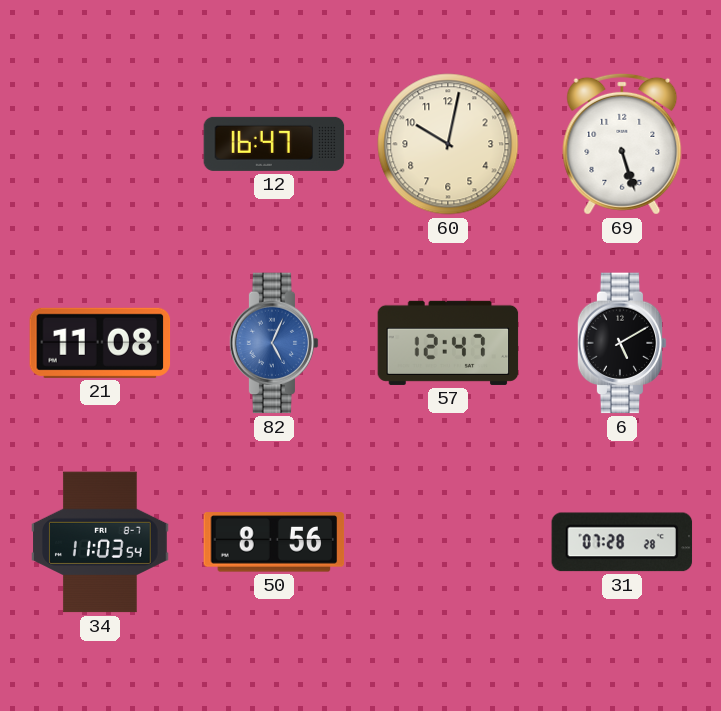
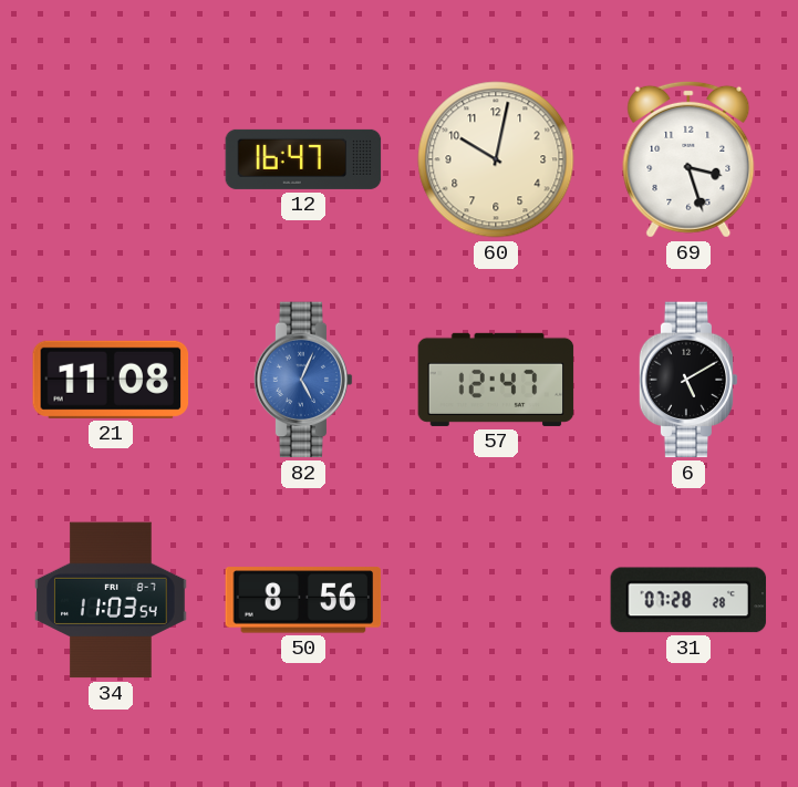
69: 5:27 -> 3:27 (688, 159)
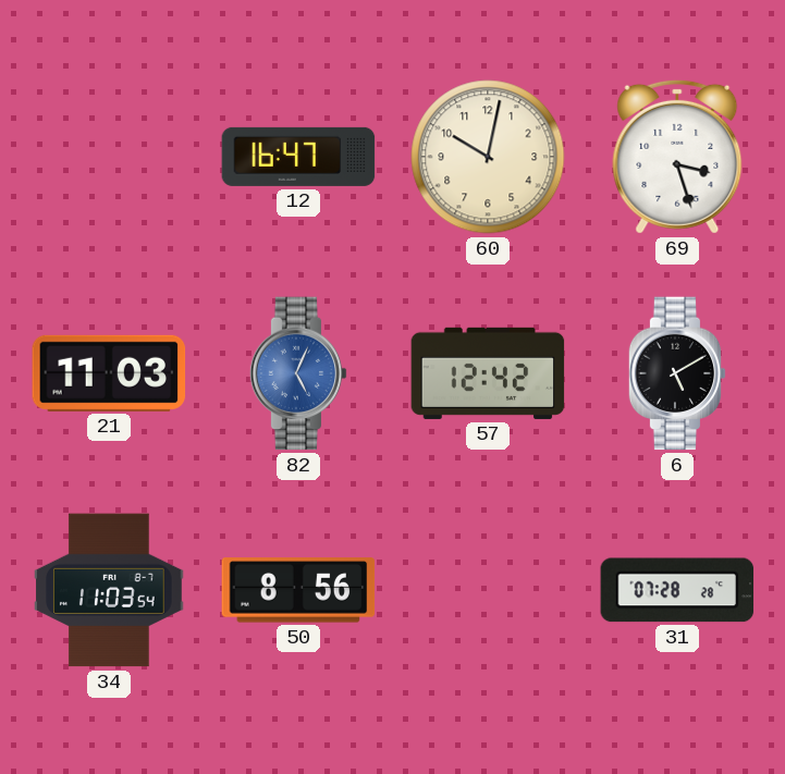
21: 11:08 -> 11:03 (109, 373)
57: 12:47 -> 12:42 (488, 373)
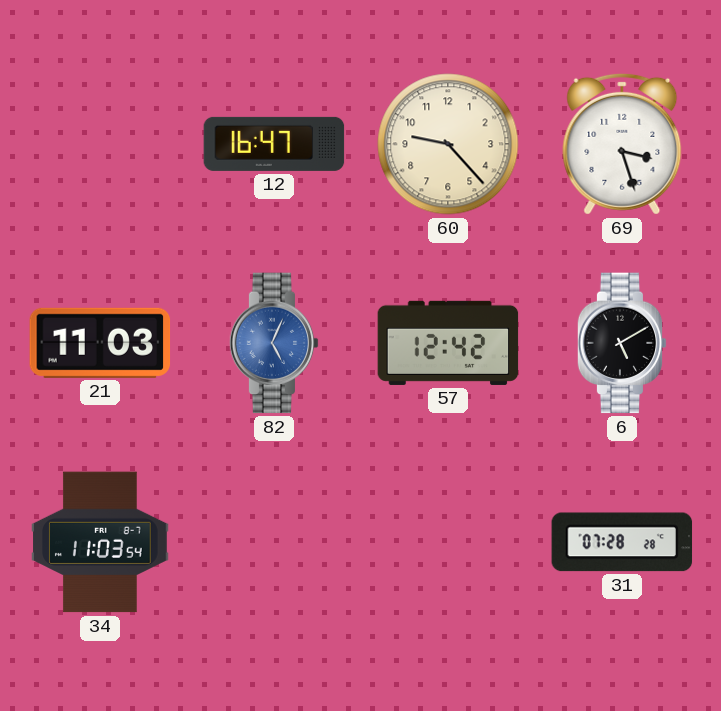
60: 10:02 -> 9:23 (448, 144)
50: 8:56 -> none (298, 590)
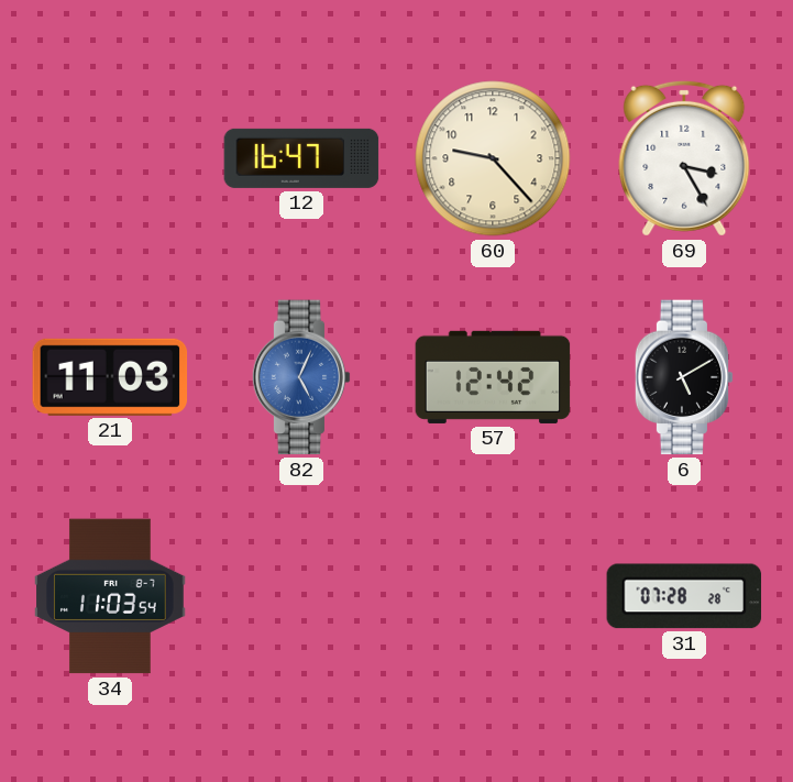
69: 3:27 -> 3:25 (684, 158)
